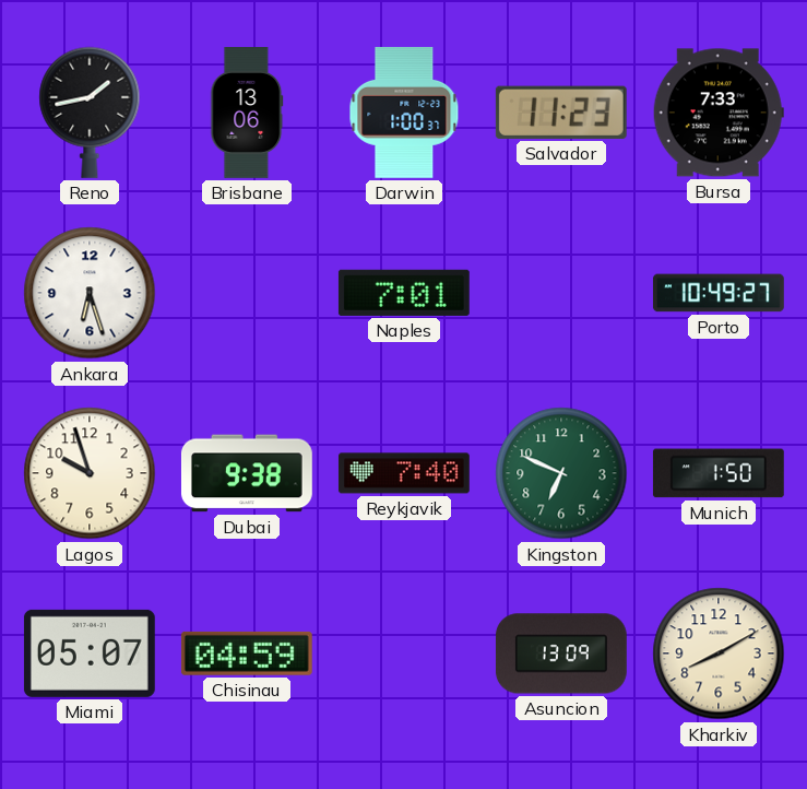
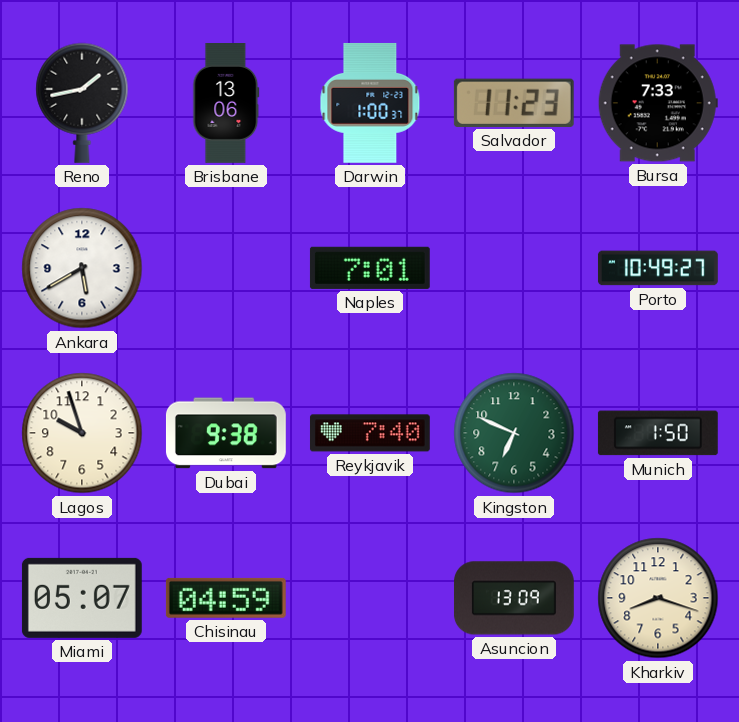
Ankara: 6:27 -> 5:40 (82, 268)
Kharkiv: 8:10 -> 8:18 (658, 598)
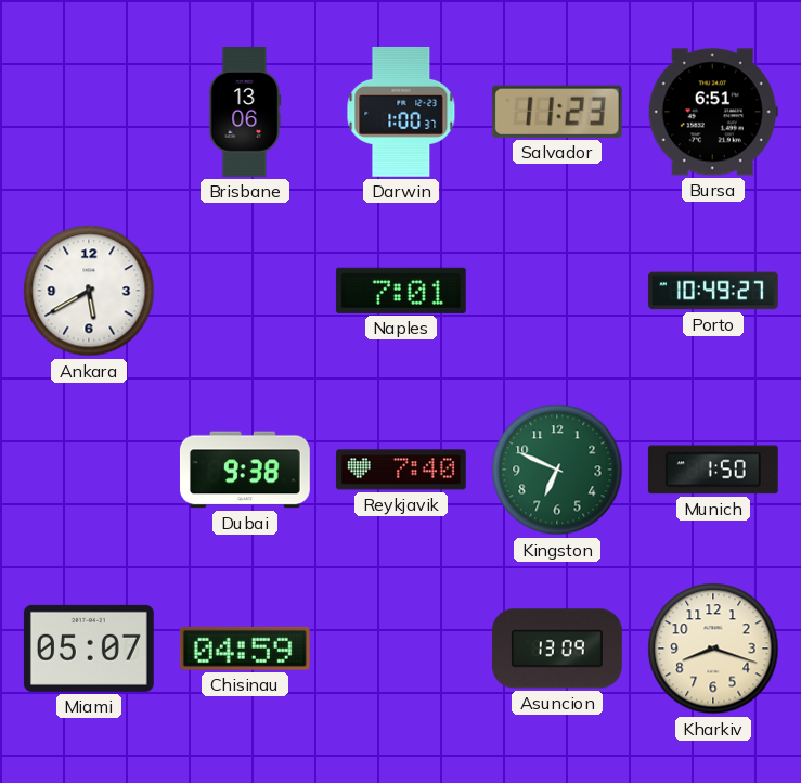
Reno: 1:43 -> none (82, 103)
Bursa: 7:33 -> 6:51 (713, 112)
Lagos: 9:57 -> none (82, 433)
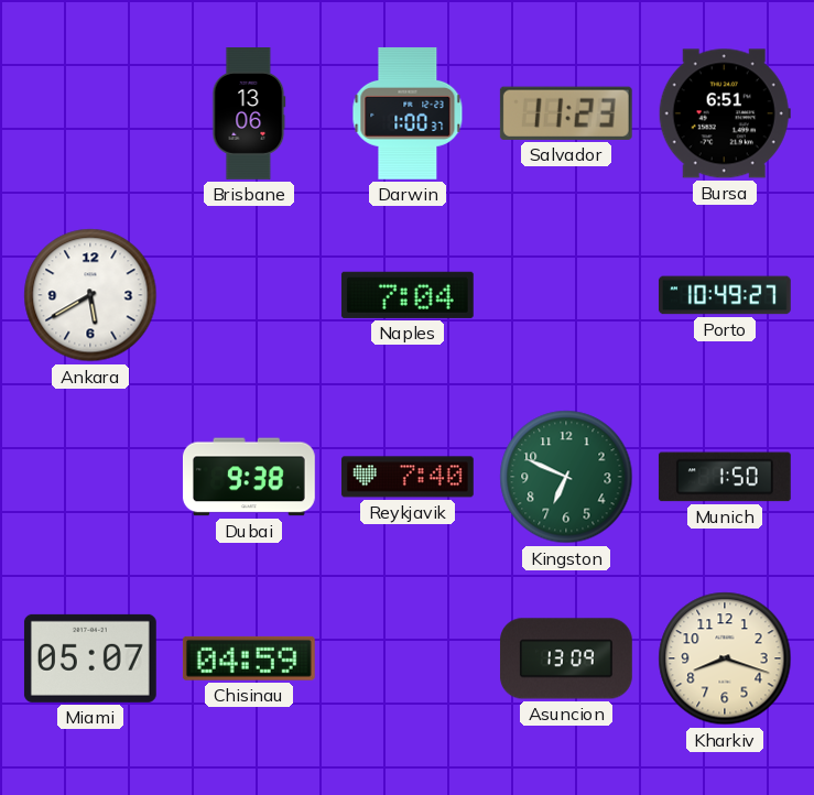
Naples: 7:01 -> 7:04 (408, 295)
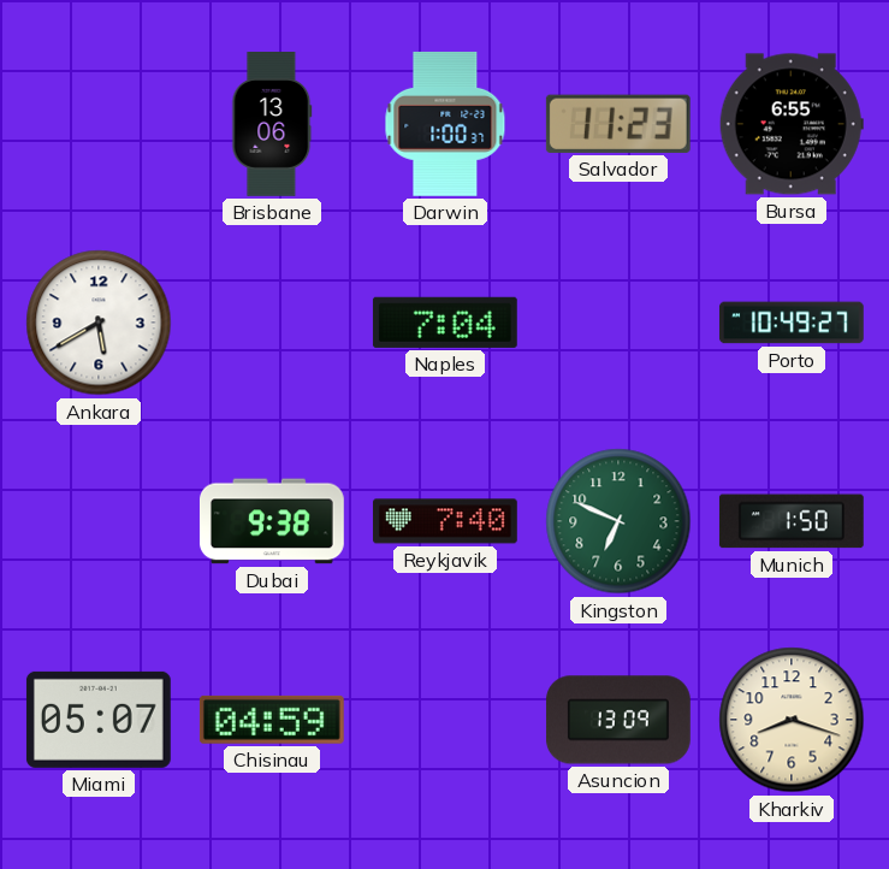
Bursa: 6:51 -> 6:55 (792, 124)
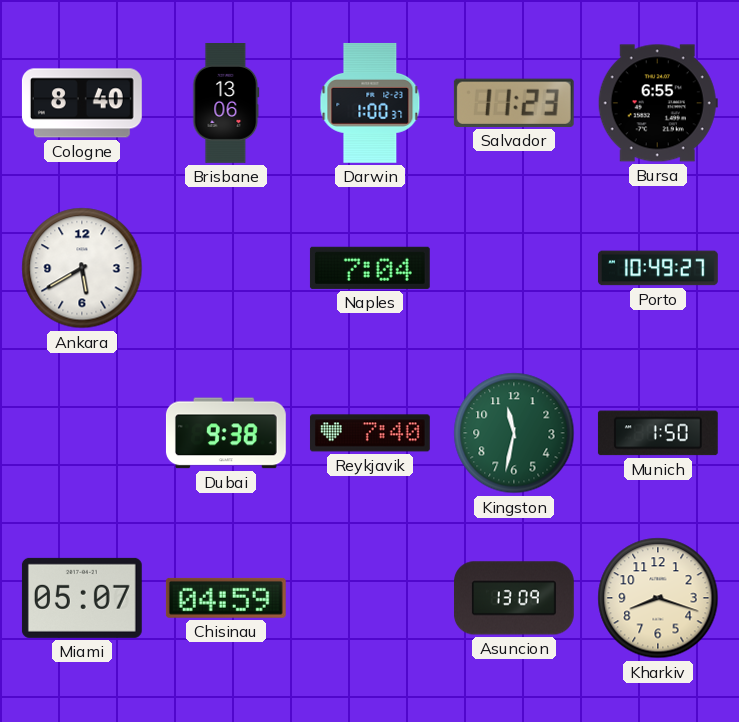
Cologne: none -> 8:40 (82, 103)
Kingston: 6:49 -> 11:32 (514, 433)
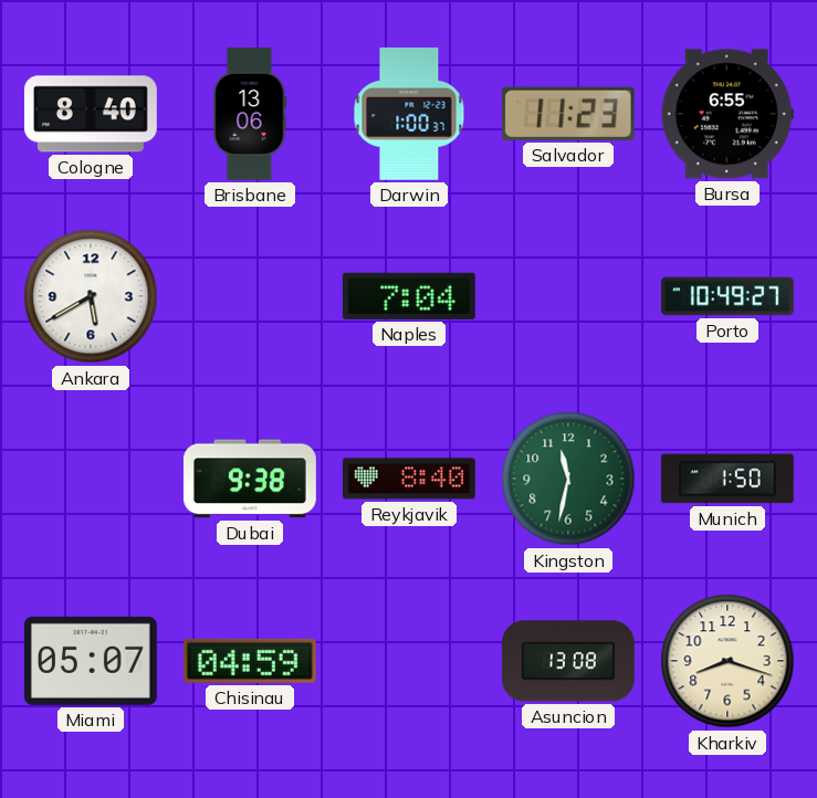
Reykjavik: 7:40 -> 8:40 (409, 479)
Asuncion: 13:09 -> 13:08 (568, 661)
